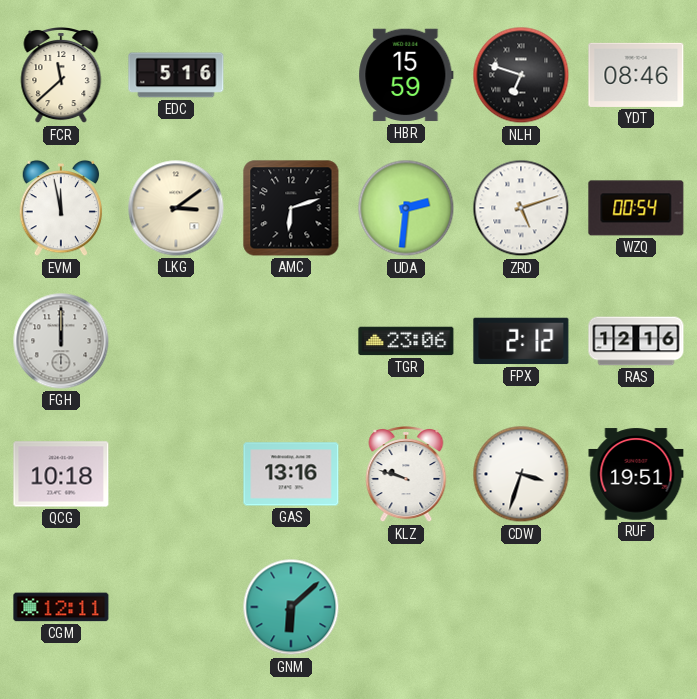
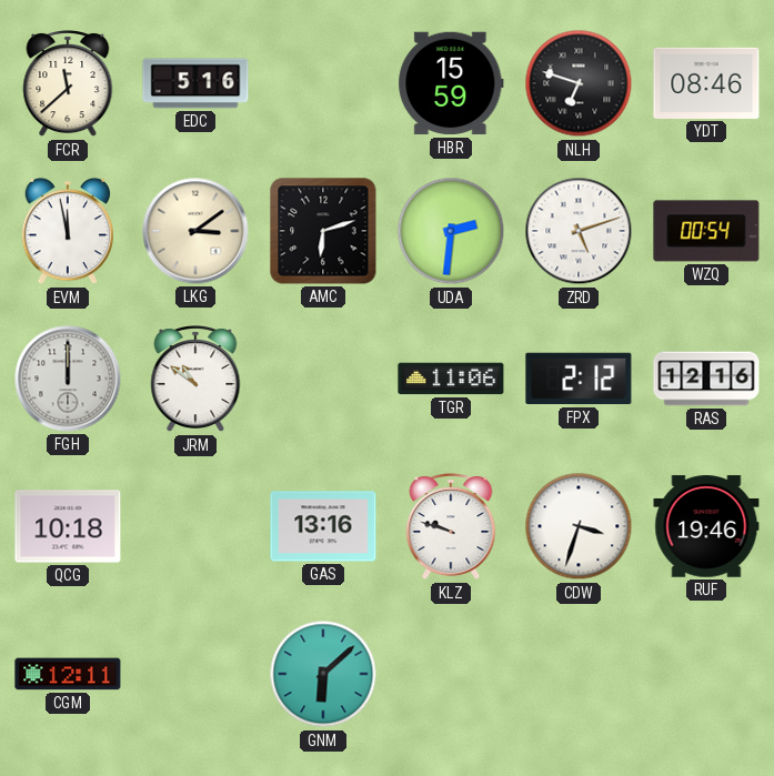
JRM: none -> 10:51 (195, 380)
TGR: 23:06 -> 11:06 (451, 379)
RUF: 19:51 -> 19:46 (706, 526)
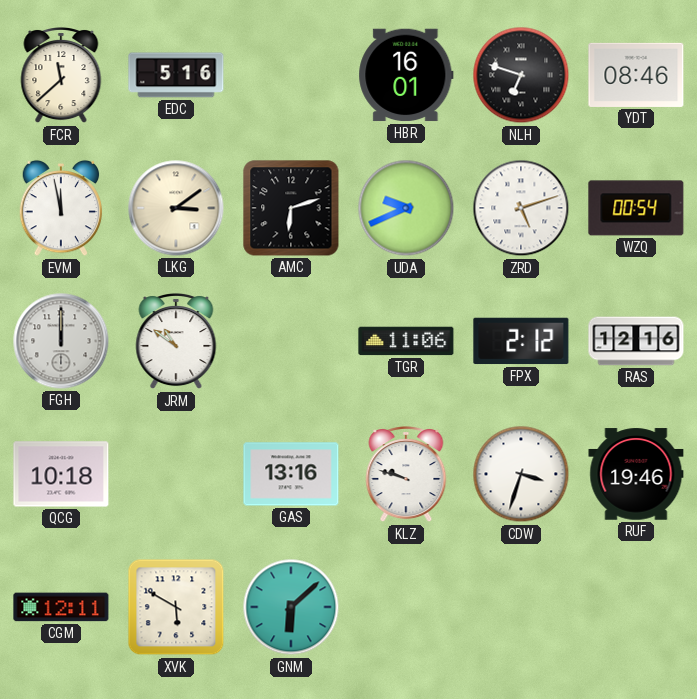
HBR: 15:59 -> 16:01 (406, 75)
UDA: 2:31 -> 9:41 (406, 208)
XVK: none -> 5:50 (176, 607)
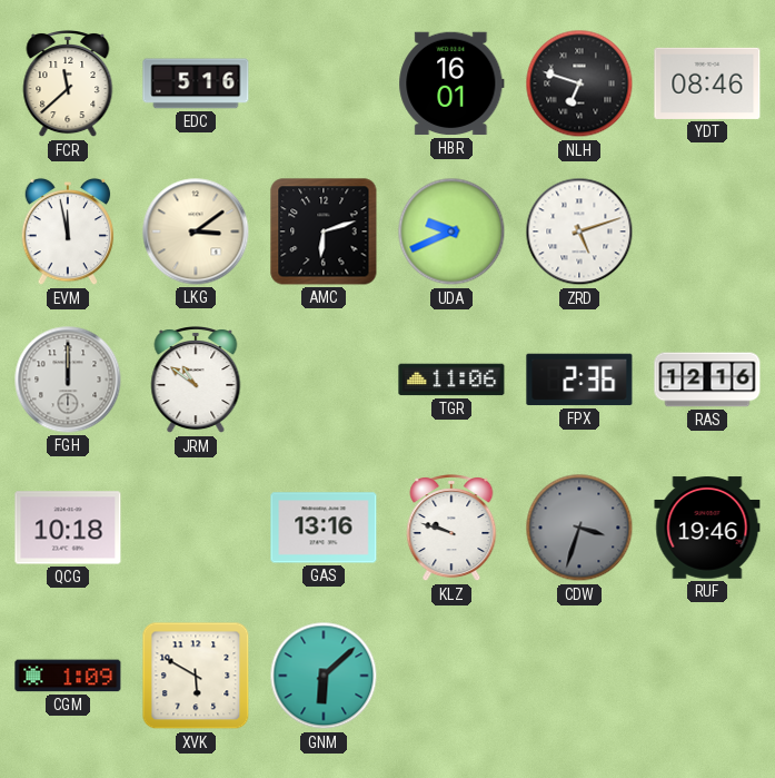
WZQ: 00:54 -> none (636, 208)
FPX: 2:12 -> 2:36 (579, 380)
CDW dial: white -> grey (579, 528)
CGM: 12:11 -> 1:09 (68, 676)
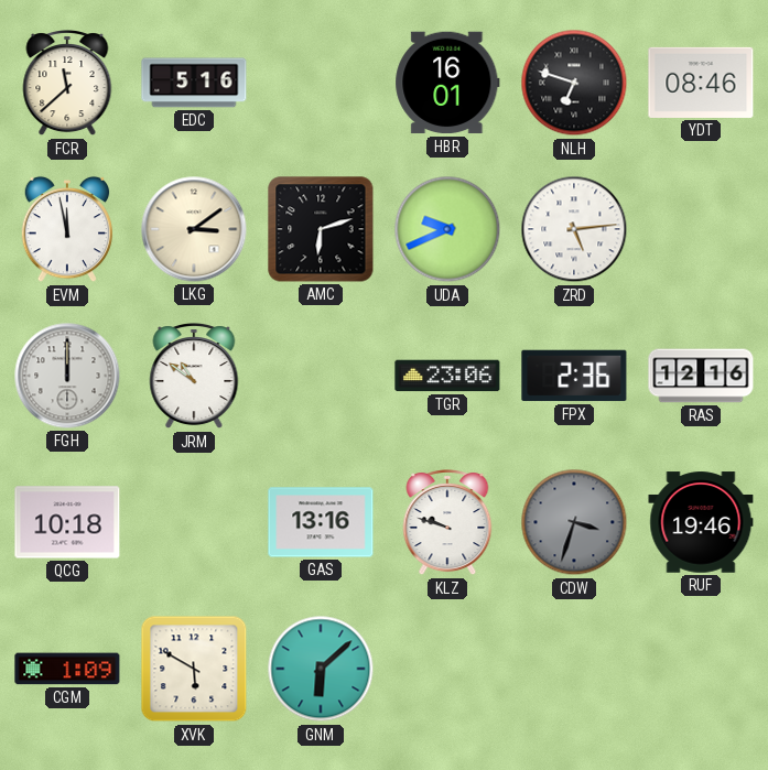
ZRD: 5:12 -> 5:14 (574, 229)
TGR: 11:06 -> 23:06 (447, 376)
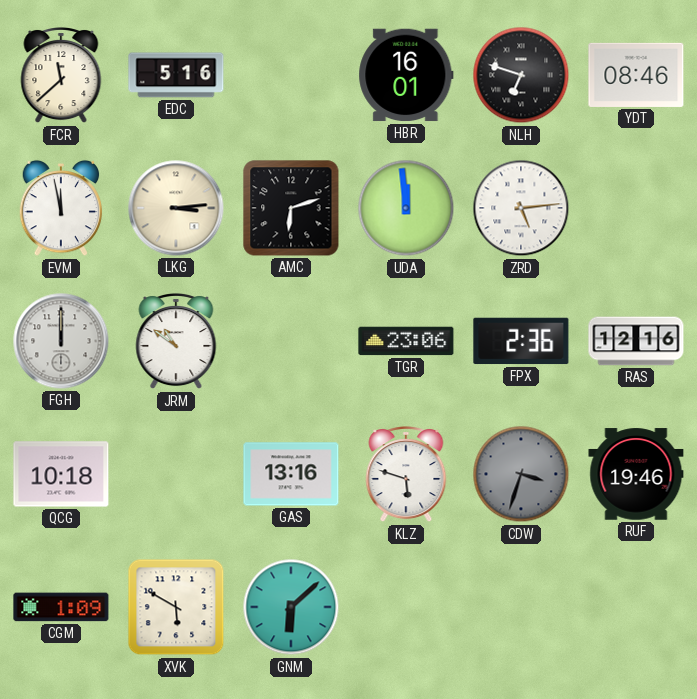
LKG: 3:09 -> 3:14 (176, 208)
UDA: 9:41 -> 11:59 (406, 208)
KLZ: 9:48 -> 5:48 (406, 475)
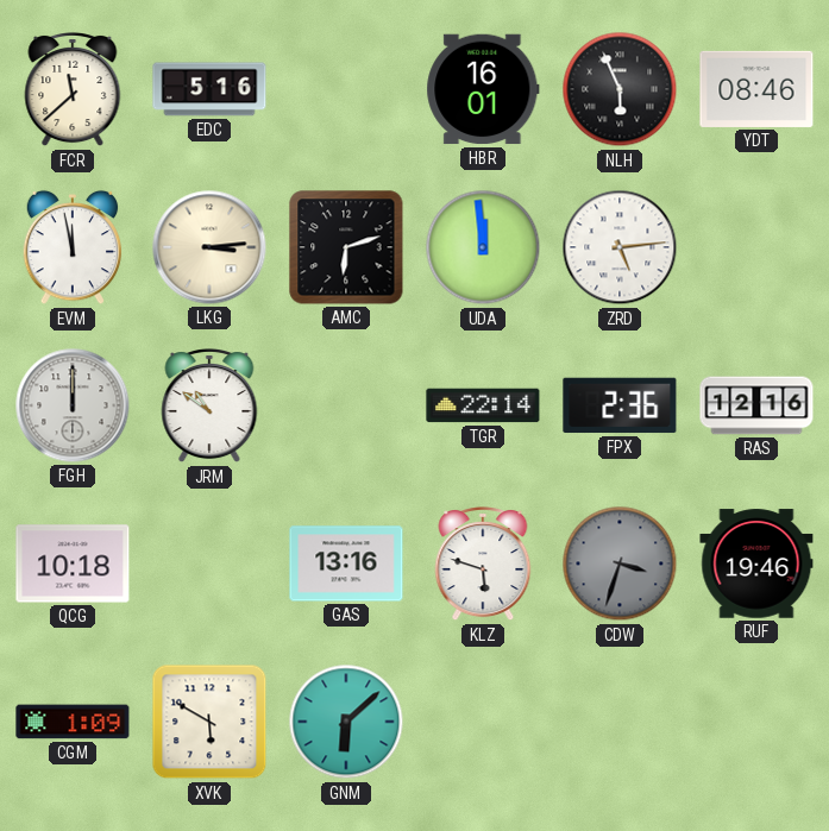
NLH: 6:48 -> 5:56 (620, 89)
TGR: 23:06 -> 22:14 (483, 405)
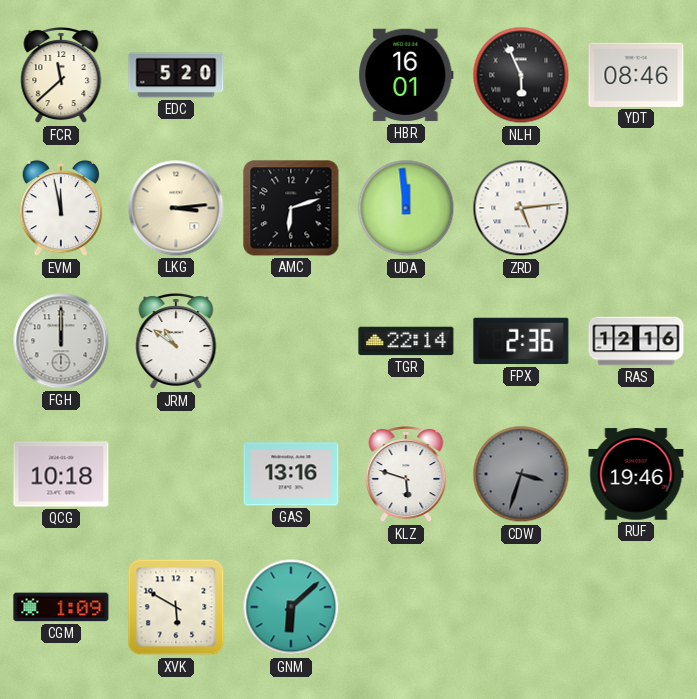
EDC: 5:16 -> 5:20 (176, 75)
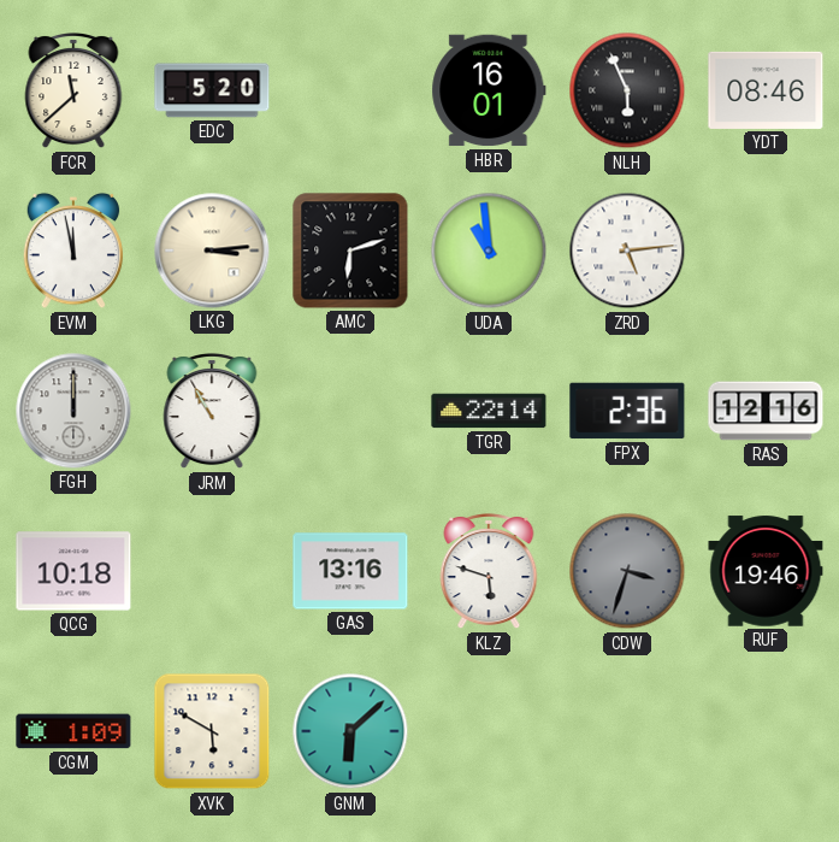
UDA: 11:59 -> 10:59 (489, 251)
JRM: 10:51 -> 10:55 (212, 412)
